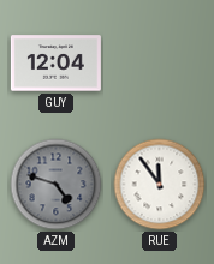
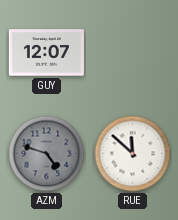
GUY: 12:04 -> 12:07 (46, 53)
RUE: 11:54 -> 11:52 (133, 154)
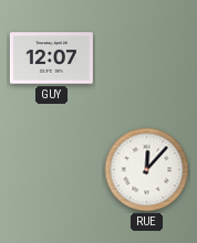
AZM: 4:48 -> none (47, 154)
RUE: 11:52 -> 12:07 (147, 170)
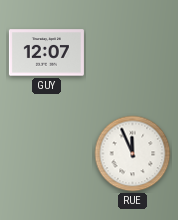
RUE: 12:07 -> 11:56 (133, 154)
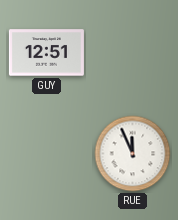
GUY: 12:07 -> 12:51 (46, 53)
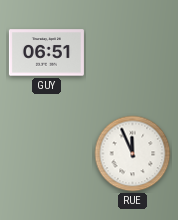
GUY: 12:51 -> 06:51 (46, 53)
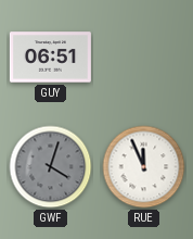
GWF: none -> 4:03 (51, 167)
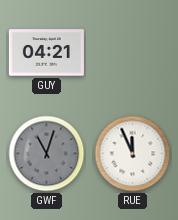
GUY: 06:51 -> 04:21 (46, 53)
GWF: 4:03 -> 11:03 (47, 154)
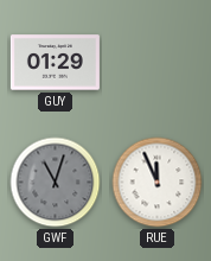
GUY: 04:21 -> 01:29 (55, 63)
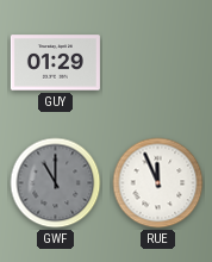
GWF: 11:03 -> 11:00 (56, 183)
